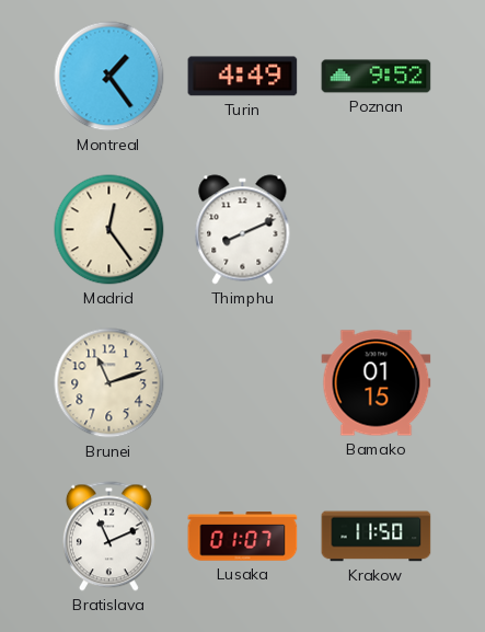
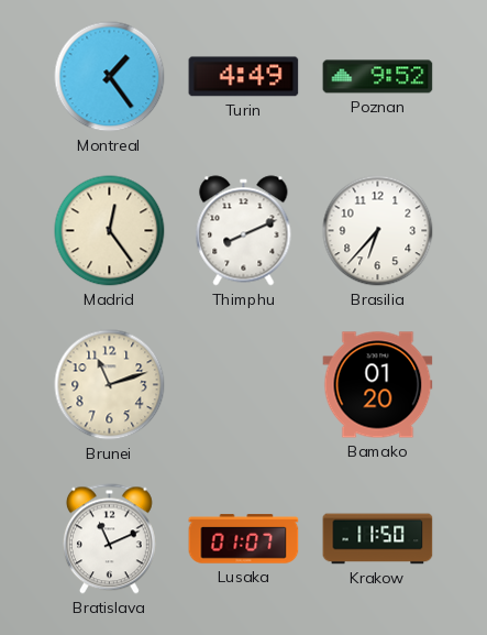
Brasilia: none -> 6:37 (378, 231)
Bamako: 01:15 -> 01:20 (378, 385)
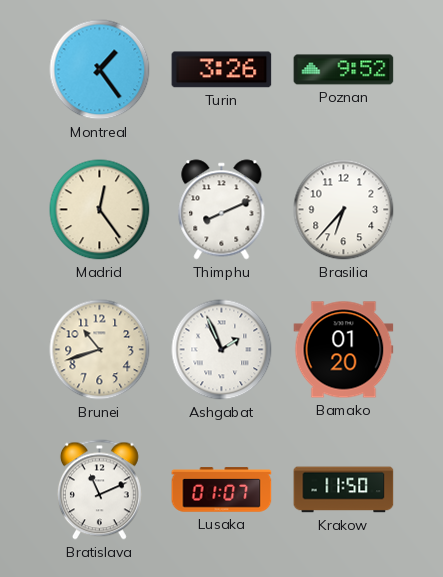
Turin: 4:49 -> 3:26 (222, 70)
Brunei: 11:12 -> 10:42 (100, 350)
Ashgabat: none -> 1:56 (222, 350)
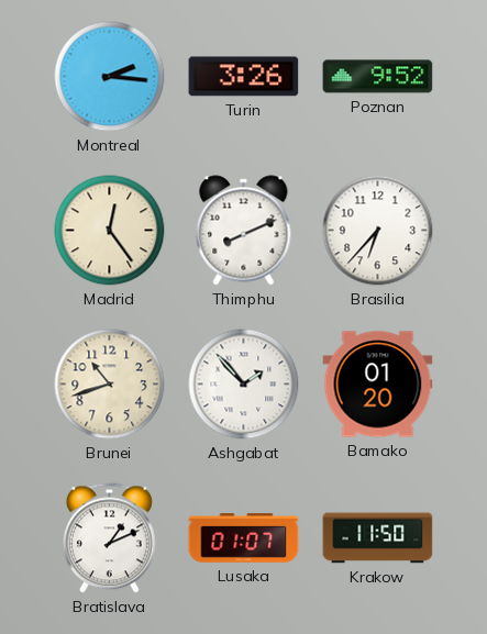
Montreal: 1:24 -> 2:16 (110, 77)
Ashgabat: 1:56 -> 1:53 (244, 385)
Bratislava: 11:11 -> 1:11 (109, 538)
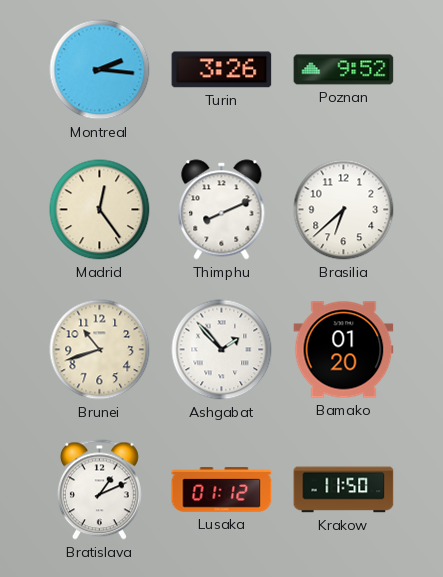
Brasilia: 6:37 -> 6:38 (344, 210)
Lusaka: 01:07 -> 01:12 (222, 490)
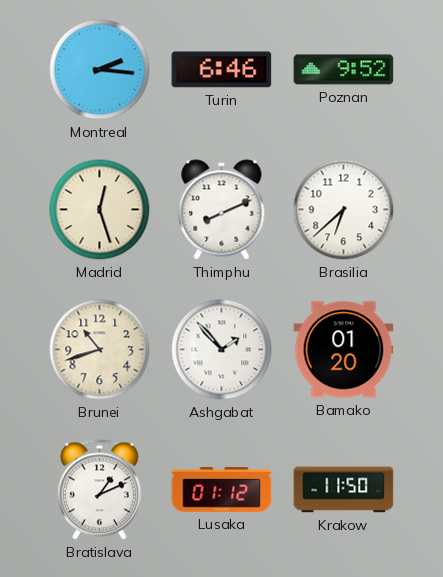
Turin: 3:26 -> 6:46 (222, 70)
Madrid: 12:24 -> 12:27 (100, 210)
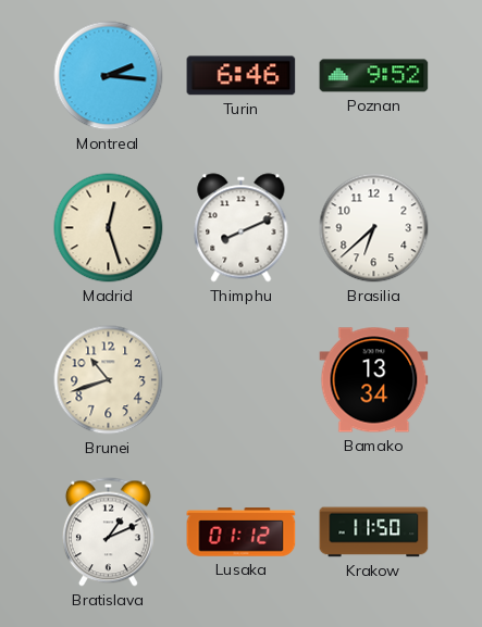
Ashgabat: 1:53 -> none (222, 350)
Bamako: 01:20 -> 13:34 (374, 380)
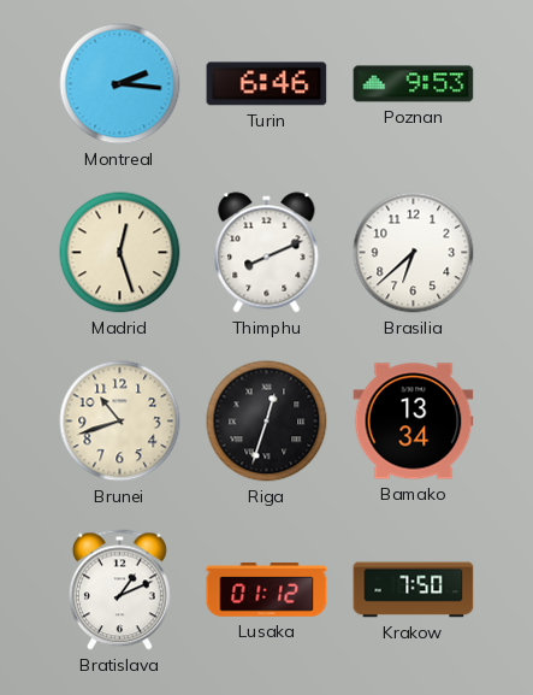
Poznan: 9:52 -> 9:53 (414, 84)
Riga: none -> 12:33 (267, 422)
Krakow: 11:50 -> 7:50 (414, 590)
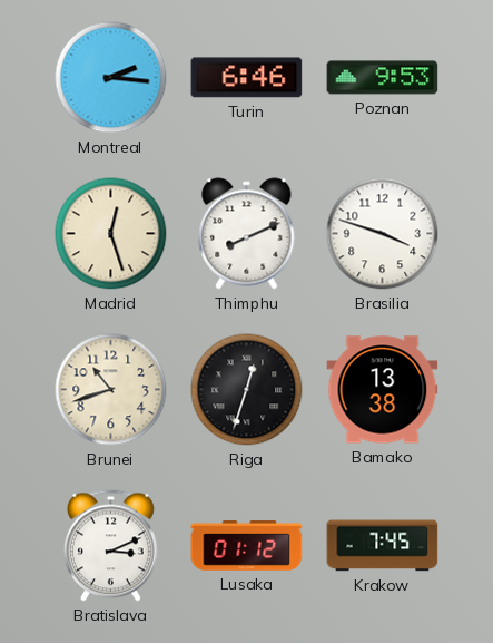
Brasilia: 6:38 -> 3:48 (383, 234)
Bamako: 13:34 -> 13:38 (383, 390)
Bratislava: 1:11 -> 3:11 (110, 546)
Krakow: 7:50 -> 7:45 (383, 546)
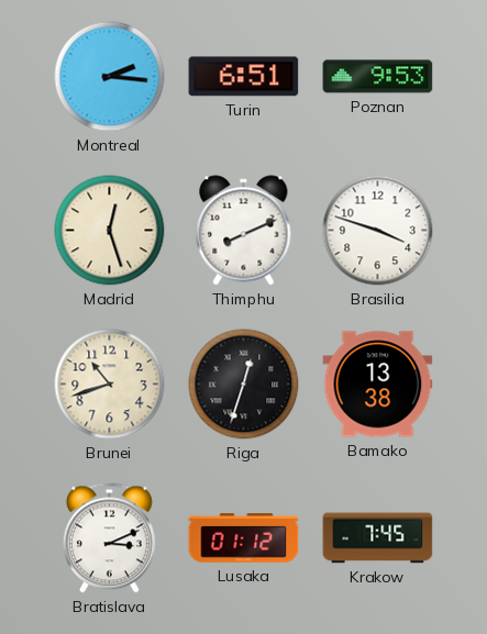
Turin: 6:46 -> 6:51 (244, 77)
